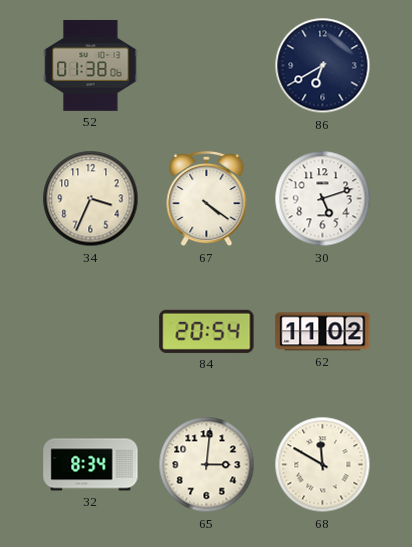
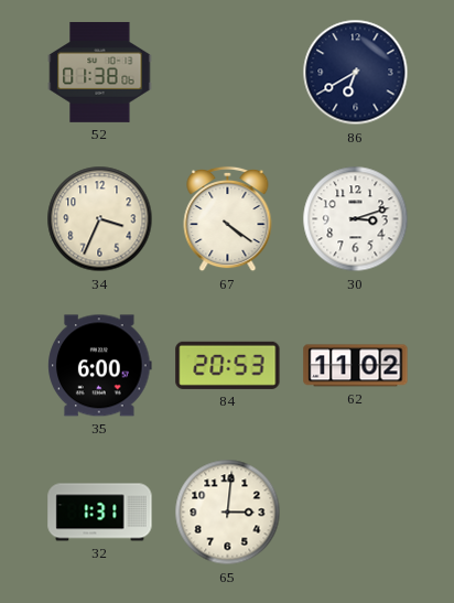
30: 5:12 -> 3:12 (356, 219)
35: none -> 6:00 (100, 366)
84: 20:54 -> 20:53 (228, 365)
32: 8:34 -> 1:31 (100, 513)
68: 11:50 -> none (323, 465)
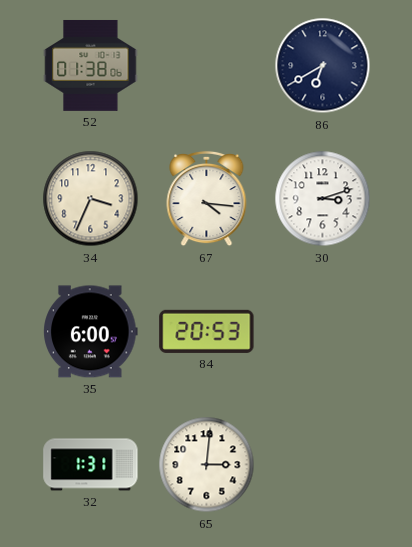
67: 4:21 -> 4:16 (207, 199)
62: 11:02 -> none (356, 366)
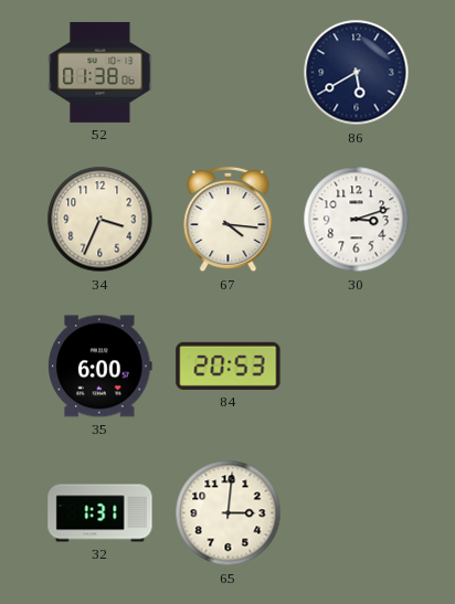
86: 6:40 -> 5:40 (357, 73)
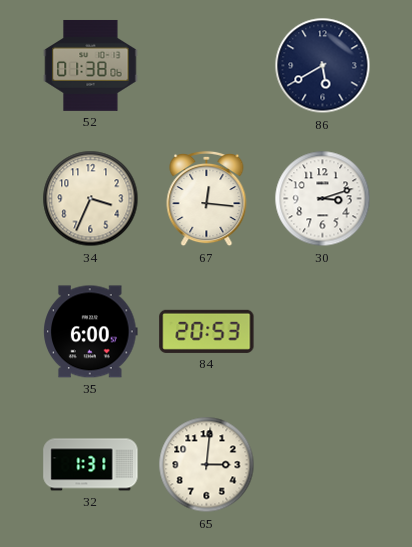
67: 4:16 -> 12:16 (207, 199)
